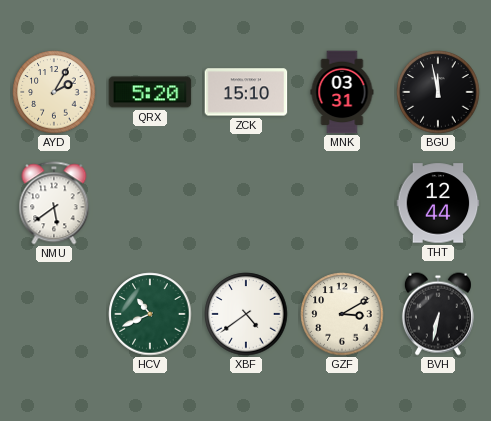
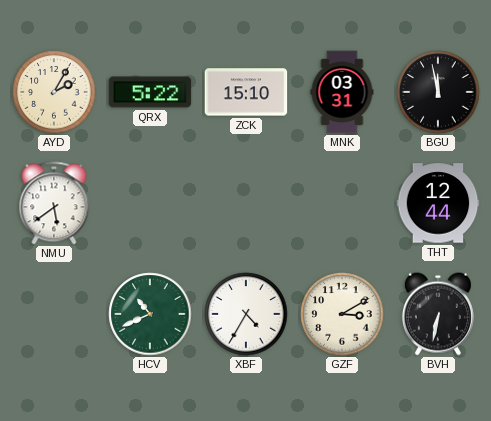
QRX: 5:20 -> 5:22 (150, 92)
XBF: 4:39 -> 4:35 (246, 314)
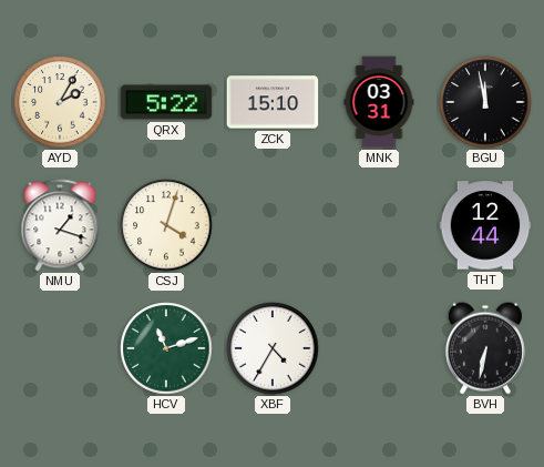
NMU: 5:39 -> 1:18 (60, 225)
CSJ: none -> 4:03 (166, 225)
HCV: 10:41 -> 11:12 (166, 348)
GZF: 3:10 -> none (342, 314)
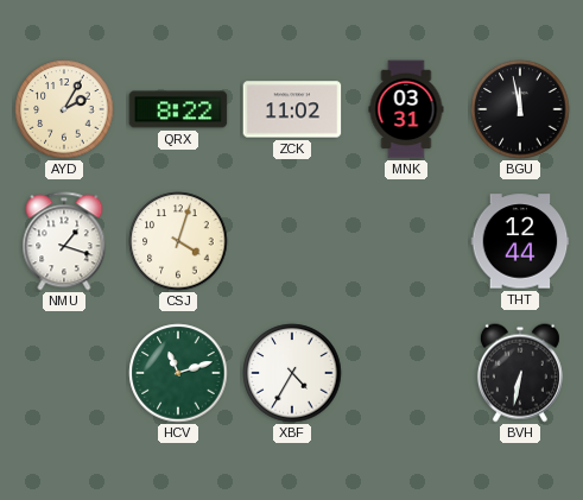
QRX: 5:22 -> 8:22 (178, 109)
ZCK: 15:10 -> 11:02 (292, 109)
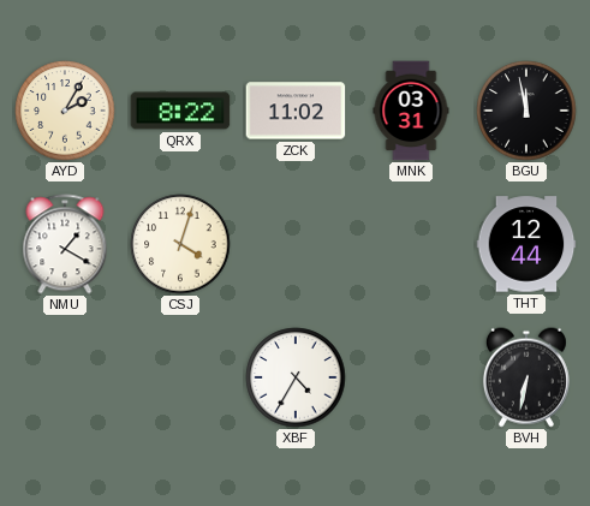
NMU: 1:18 -> 1:20 (65, 244)
HCV: 11:12 -> none (178, 373)
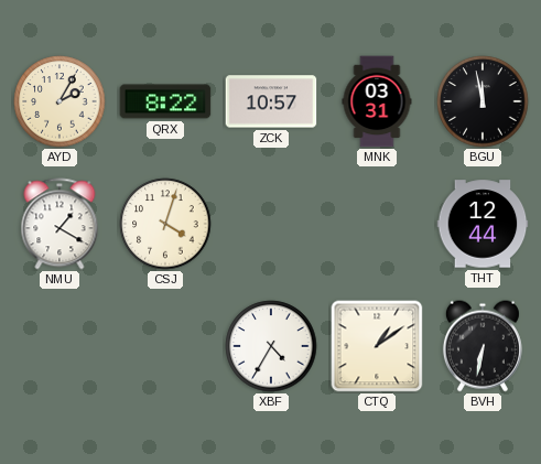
ZCK: 11:02 -> 10:57 (271, 101)
CTQ: none -> 1:09 (377, 346)
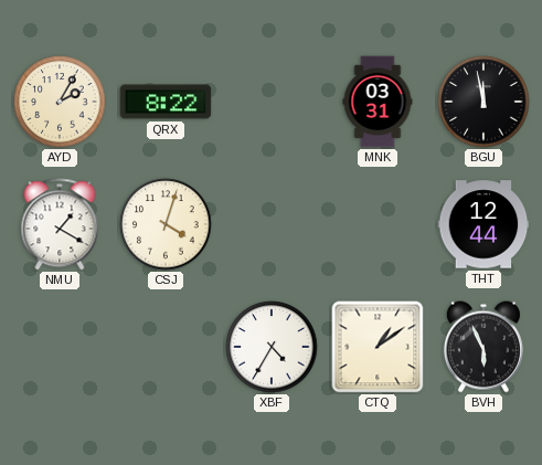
ZCK: 10:57 -> none (271, 101)
BVH: 6:32 -> 5:56 (483, 347)
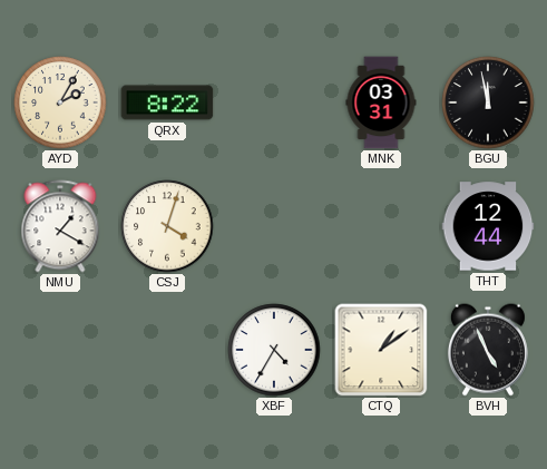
BVH: 5:56 -> 4:56 (488, 350)
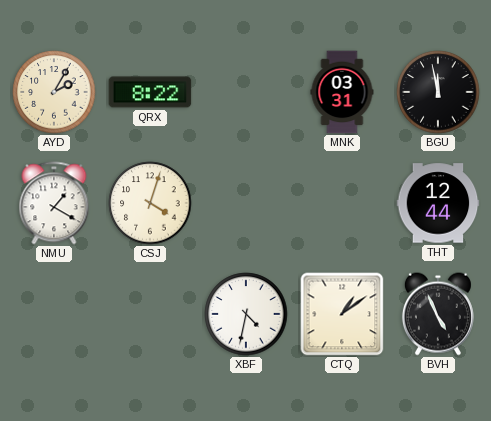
XBF: 4:35 -> 4:32 (246, 314)
